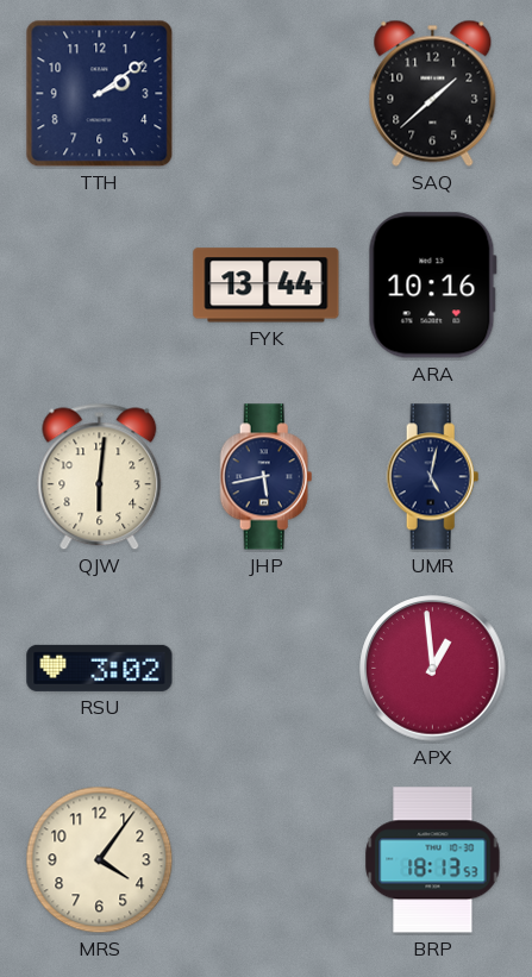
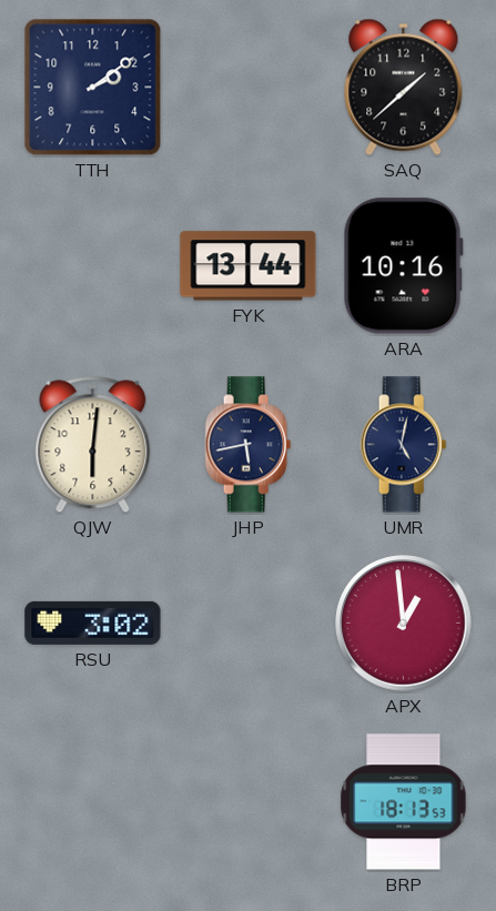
MRS: 4:06 -> none (100, 860)
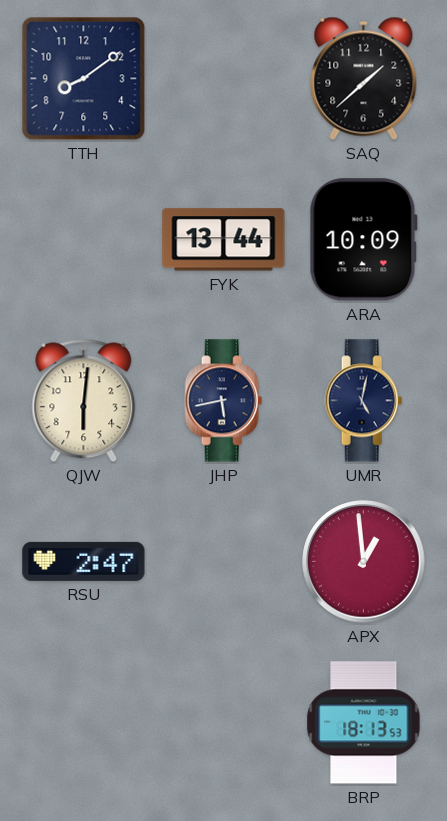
TTH: 2:09 -> 8:09 (84, 79)
ARA: 10:16 -> 10:09 (363, 240)
RSU: 3:02 -> 2:47 (84, 561)
